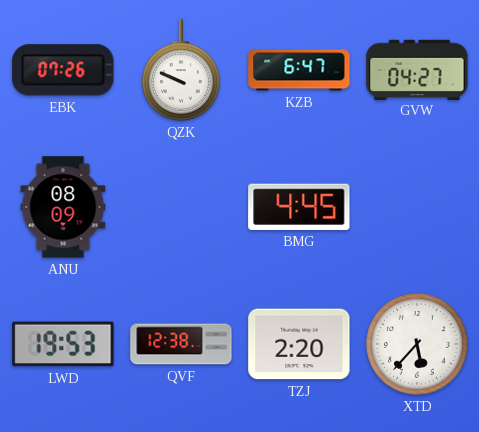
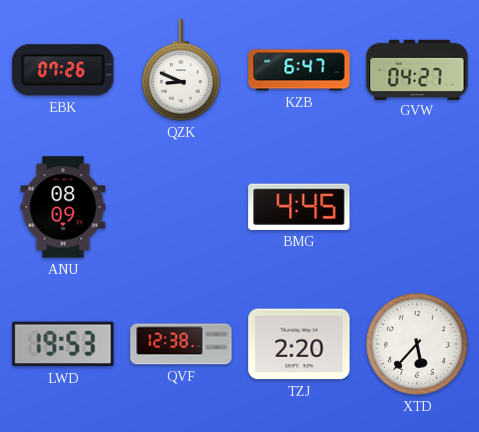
QZK: 9:49 -> 8:49 (182, 70)
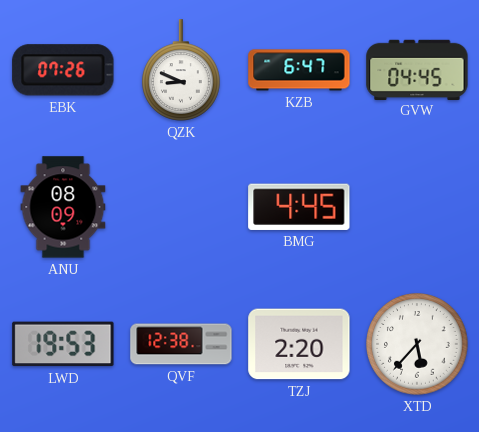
GVW: 04:27 -> 04:45 (417, 69)
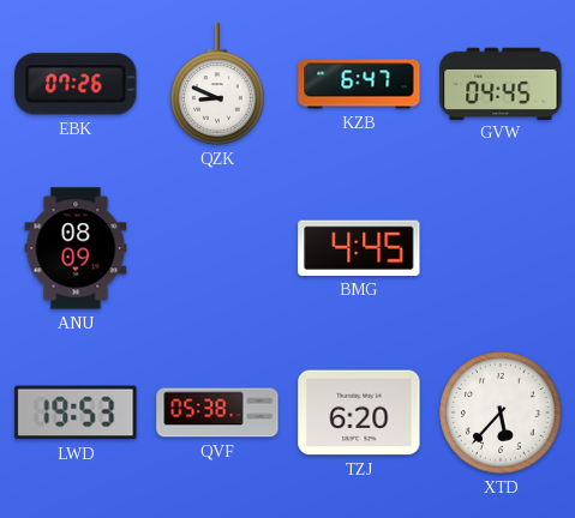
QVF: 12:38 -> 05:38 (217, 412)
TZJ: 2:20 -> 6:20 (359, 412)
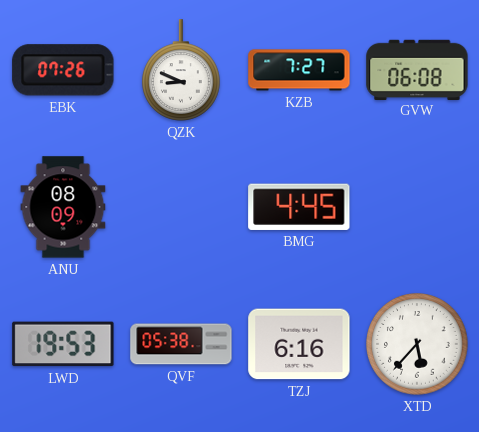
KZB: 6:47 -> 7:27 (299, 70)
GVW: 04:45 -> 06:08 (417, 69)
TZJ: 6:20 -> 6:16 (299, 344)
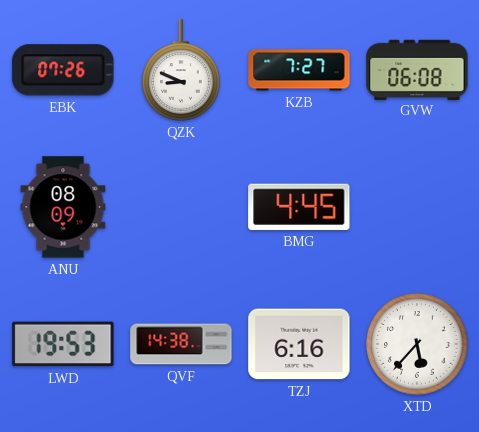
QVF: 05:38 -> 14:38 (181, 344)
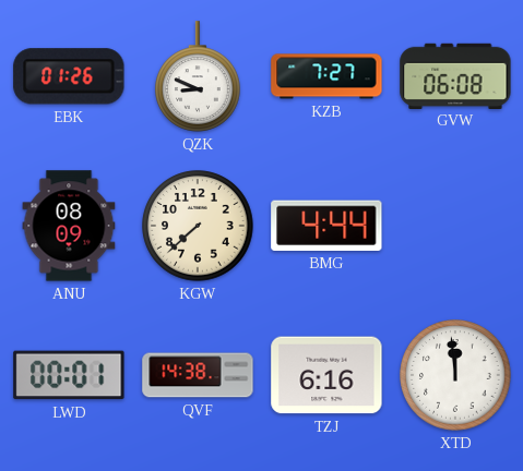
EBK: 07:26 -> 01:26 (69, 76)
KGW: none -> 7:38 (198, 226)
BMG: 4:45 -> 4:44 (326, 226)
LWD: 19:53 -> 00:01 (69, 375)
XTD: 5:37 -> 11:59 (455, 375)
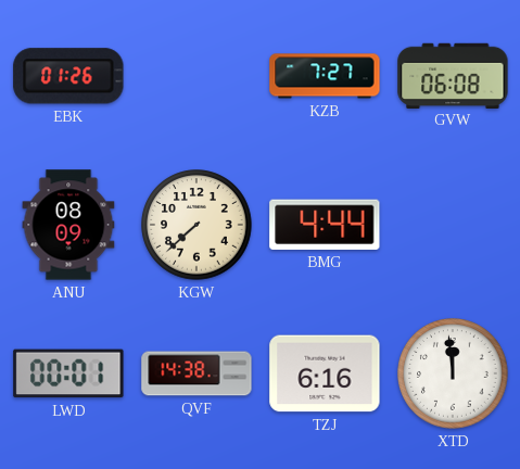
QZK: 8:49 -> none (199, 76)
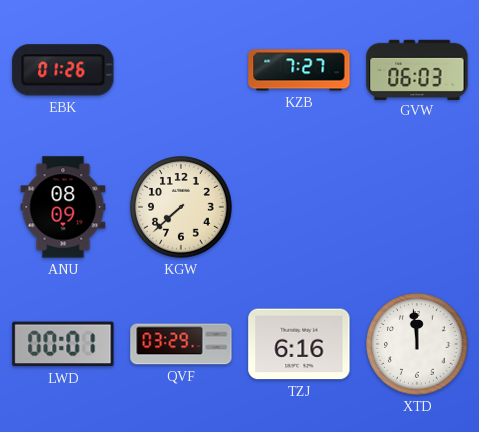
GVW: 06:08 -> 06:03 (417, 69)
BMG: 4:44 -> none (325, 225)
QVF: 14:38 -> 03:29 (181, 344)
